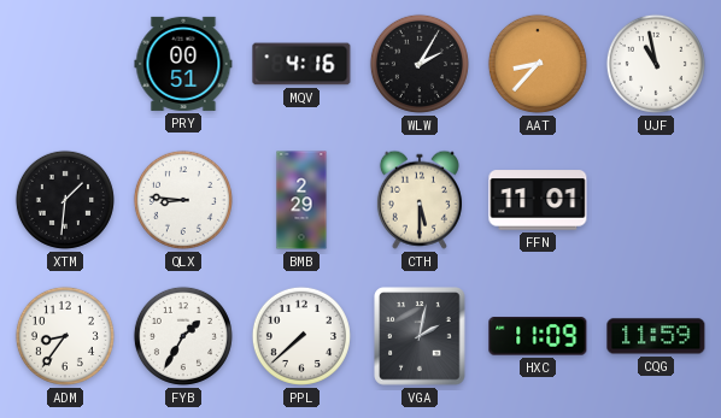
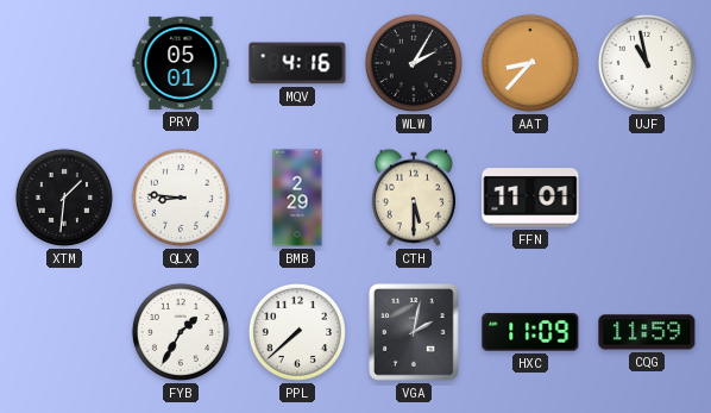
PRY: 00:51 -> 05:01 (181, 63)
ADM: 8:36 -> none (65, 336)
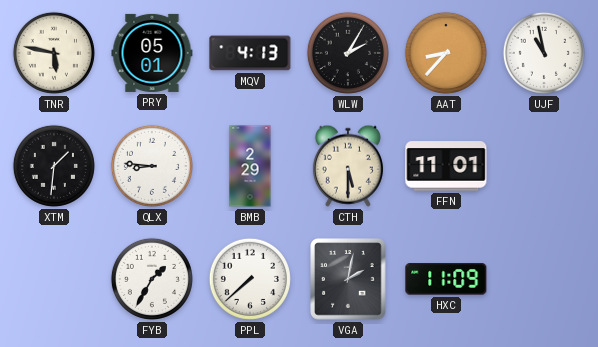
TNR: none -> 5:47 (54, 53)
MQV: 4:16 -> 4:13 (250, 53)
CQG: 11:59 -> none (647, 332)
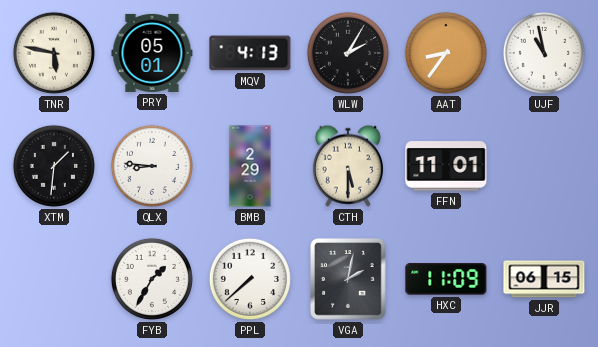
AAT: 8:37 -> 8:36 (446, 53)
JJR: none -> 06:15 (544, 279)
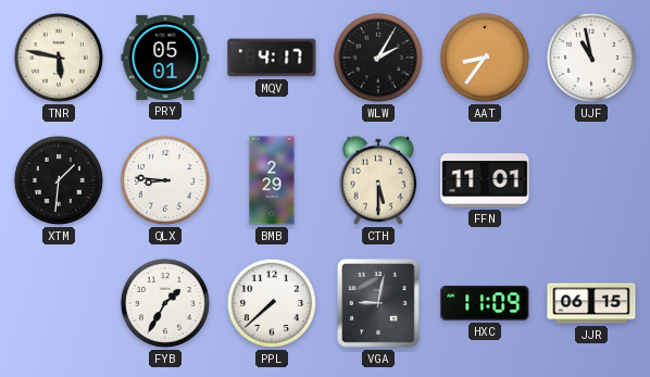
MQV: 4:13 -> 4:17 (272, 58)
VGA: 2:02 -> 9:02 (378, 303)
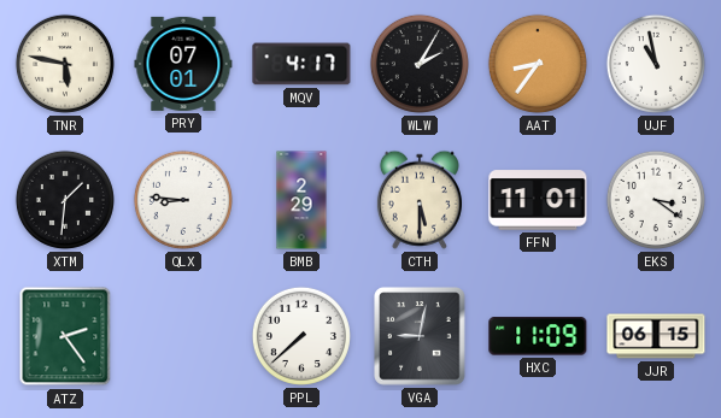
PRY: 05:01 -> 07:01 (183, 64)
EKS: none -> 3:21 (656, 200)
ATZ: none -> 2:24 (65, 336)
FYB: 1:35 -> none (165, 303)
